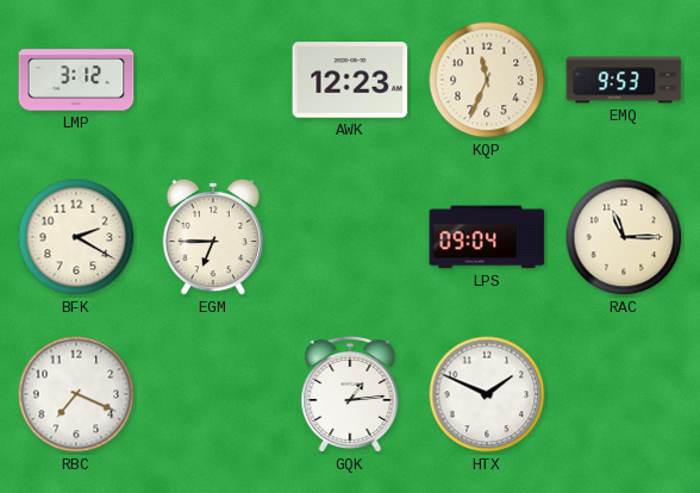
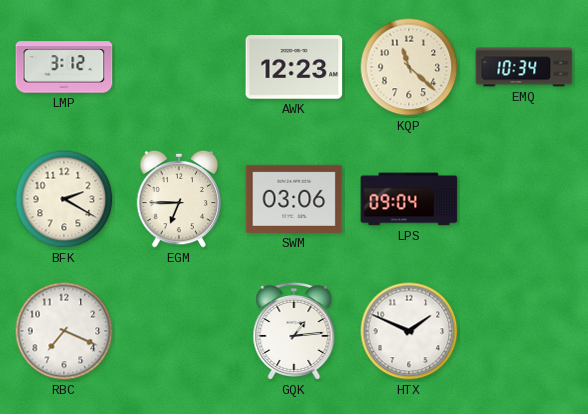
KQP: 11:34 -> 11:22 (409, 67)
EMQ: 9:53 -> 10:34 (524, 67)
SWM: none -> 03:06 (294, 199)
RAC: 11:15 -> none (624, 237)
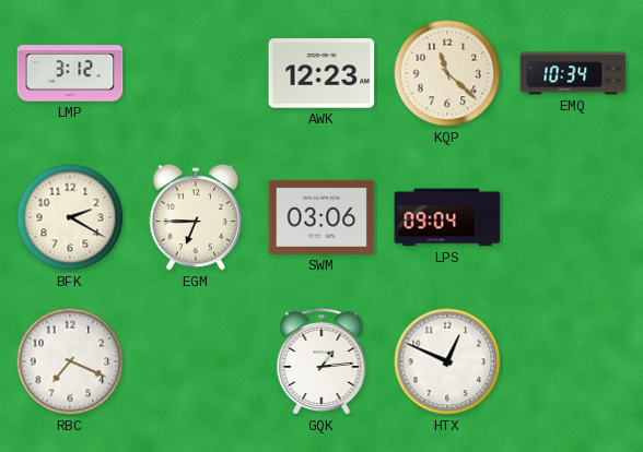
HTX: 1:49 -> 12:49 (447, 361)
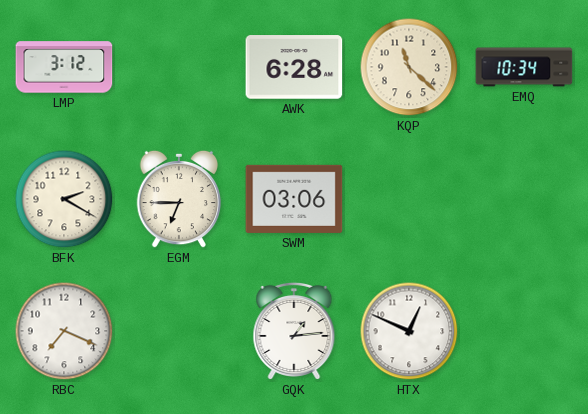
AWK: 12:23 -> 6:28 (294, 67)
LPS: 09:04 -> none (447, 217)
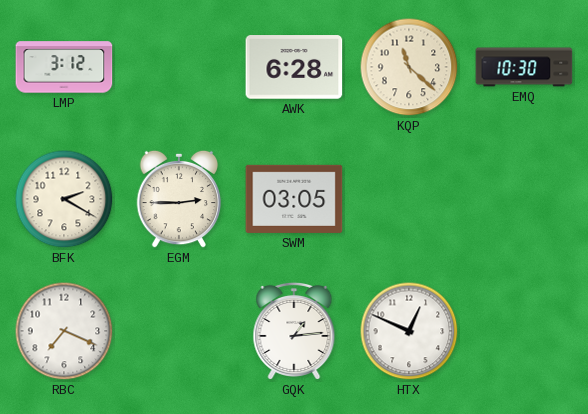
EMQ: 10:34 -> 10:30 (524, 67)
EGM: 6:45 -> 2:45 (179, 199)
SWM: 03:06 -> 03:05 (294, 199)
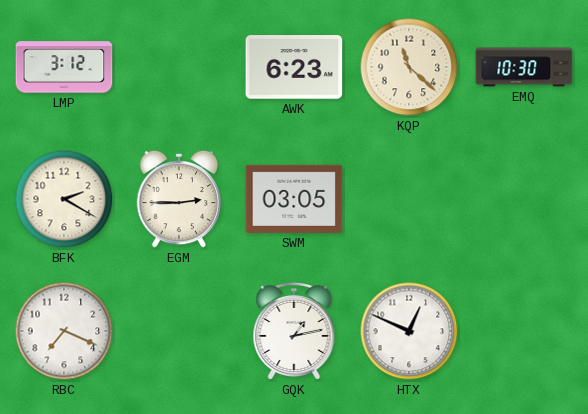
AWK: 6:28 -> 6:23 (294, 67)
GQK: 1:14 -> 1:13 (294, 331)
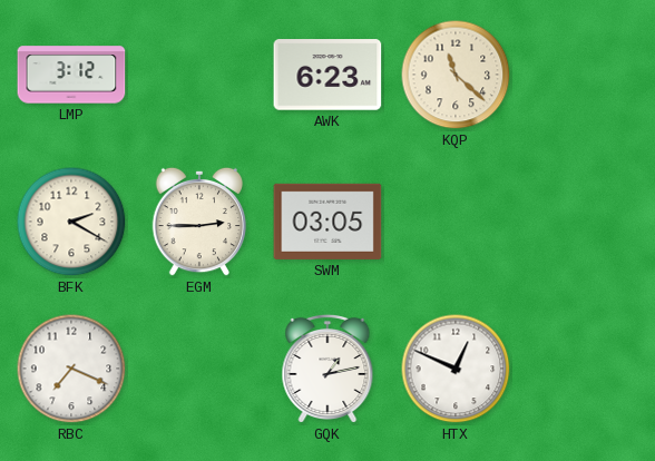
EMQ: 10:30 -> none (524, 67)
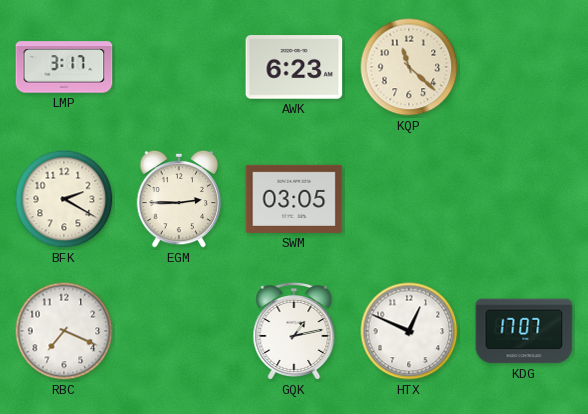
LMP: 3:12 -> 3:17 (64, 67)
KDG: none -> 17:07 (524, 331)
